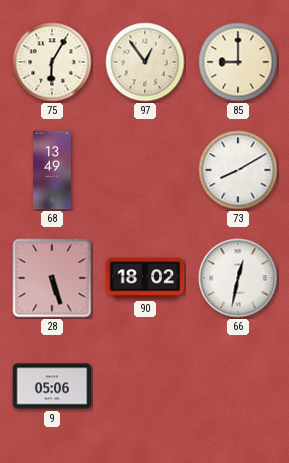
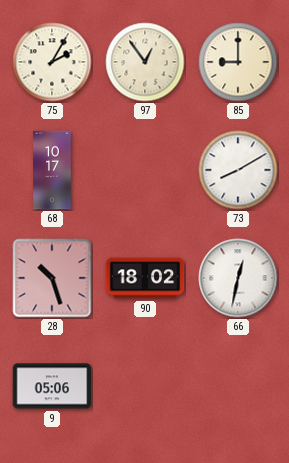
75: 6:05 -> 2:05 (52, 62)
68: 13:49 -> 10:17 (52, 170)
28: 5:27 -> 10:27 (52, 278)
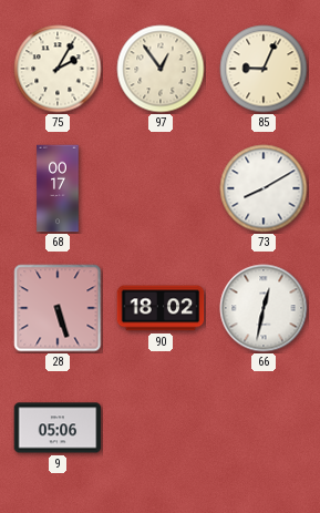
85: 9:00 -> 9:04 (264, 69)
68: 10:17 -> 00:17 (58, 188)
28: 10:27 -> 5:27 (58, 308)
